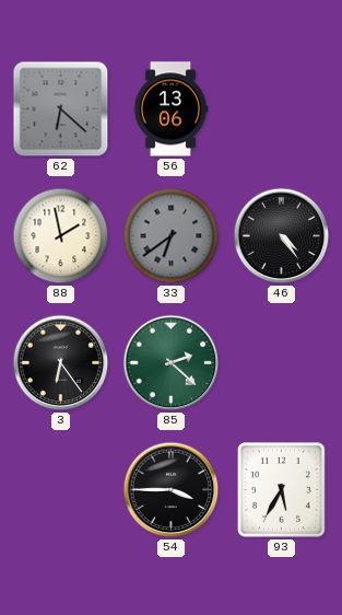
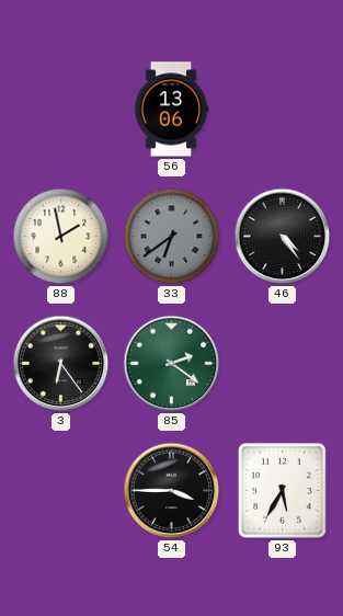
62: 6:22 -> none (61, 109)
85: 2:22 -> 2:21 (172, 364)
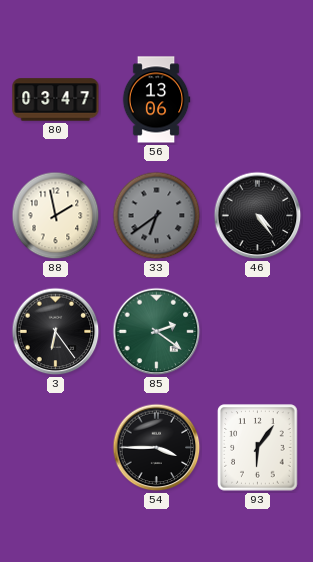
80: none -> 03:47 (56, 100)
93: 5:35 -> 6:06 (258, 448)
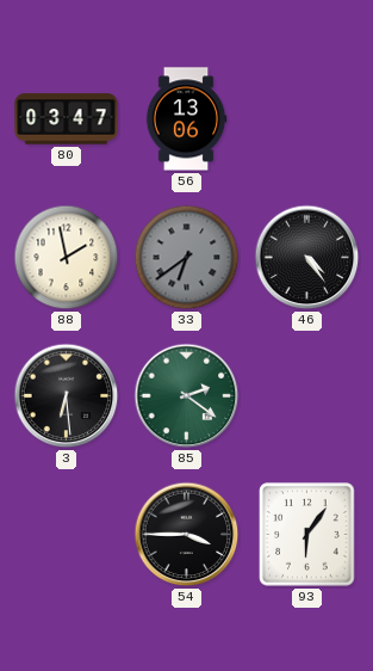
3: 6:24 -> 6:29 (67, 396)
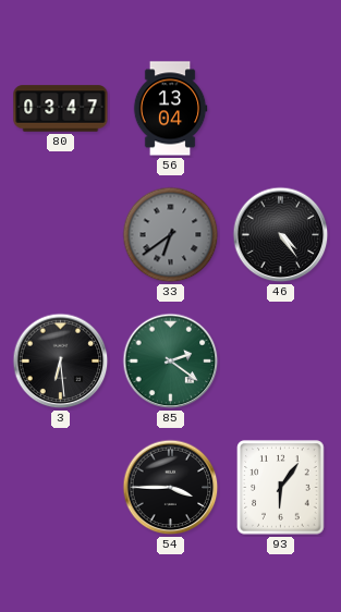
56: 13:06 -> 13:04 (170, 109)
88: 1:58 -> none (67, 258)
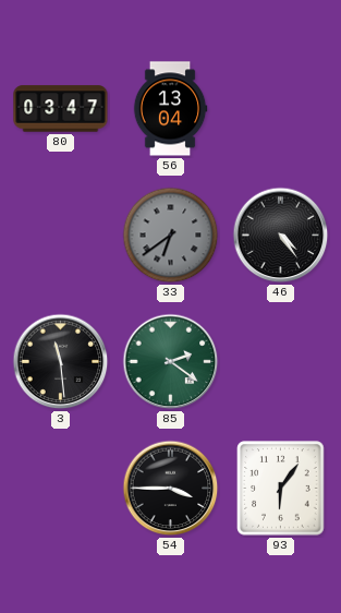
3: 6:29 -> 11:29 (61, 362)
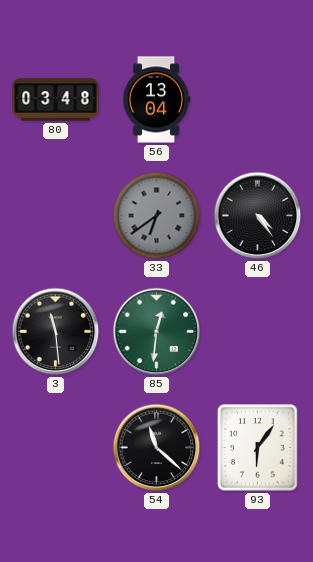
80: 03:47 -> 03:48 (56, 100)
85: 2:21 -> 12:31 (157, 332)
54: 3:45 -> 11:22 (157, 448)
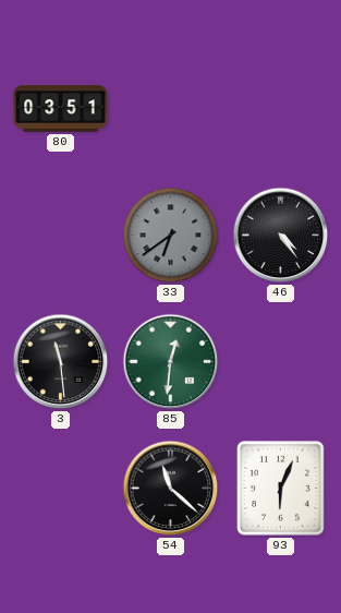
80: 03:48 -> 03:51 (61, 109)
56: 13:04 -> none (156, 100)
93: 6:06 -> 6:04 (281, 489)
